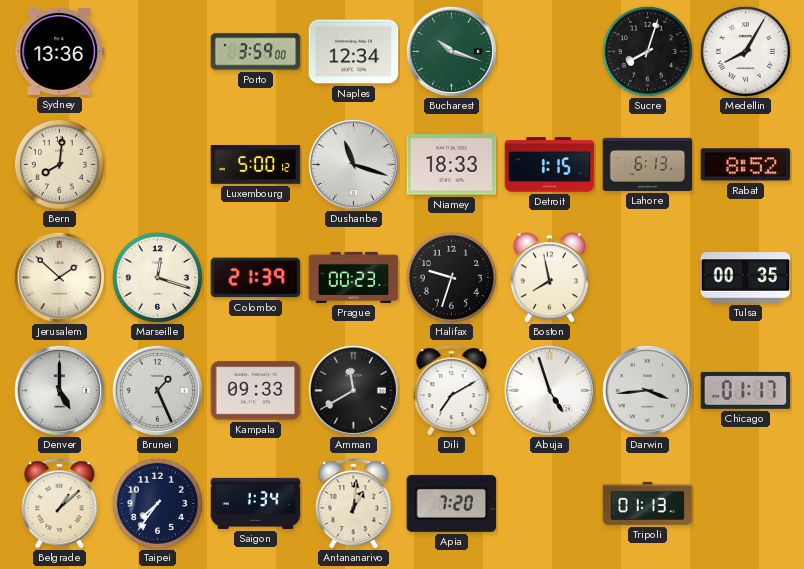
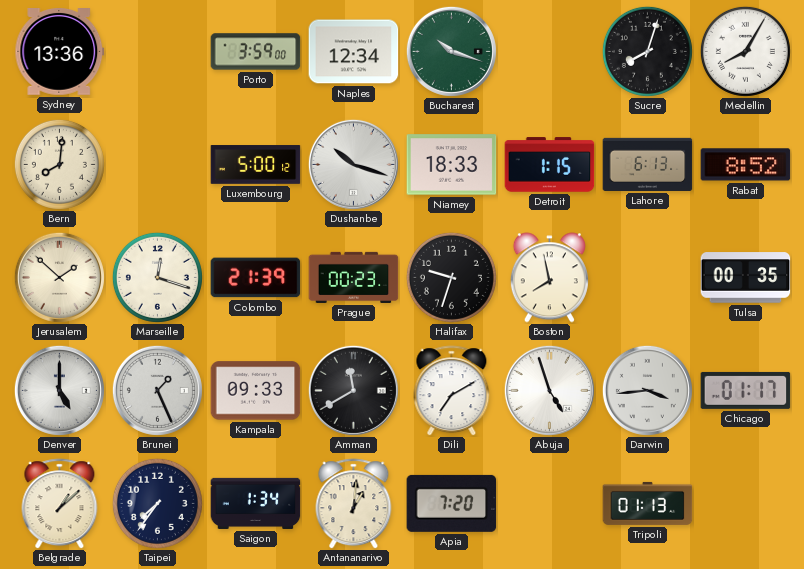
Dushanbe: 11:18 -> 10:18 (353, 164)
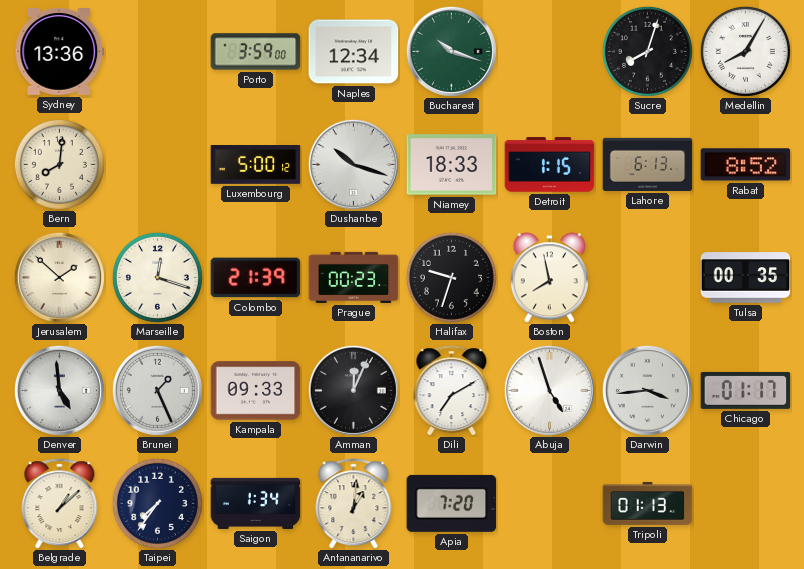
Denver: 5:00 -> 4:59 (59, 390)
Amman: 11:40 -> 12:04 (353, 390)
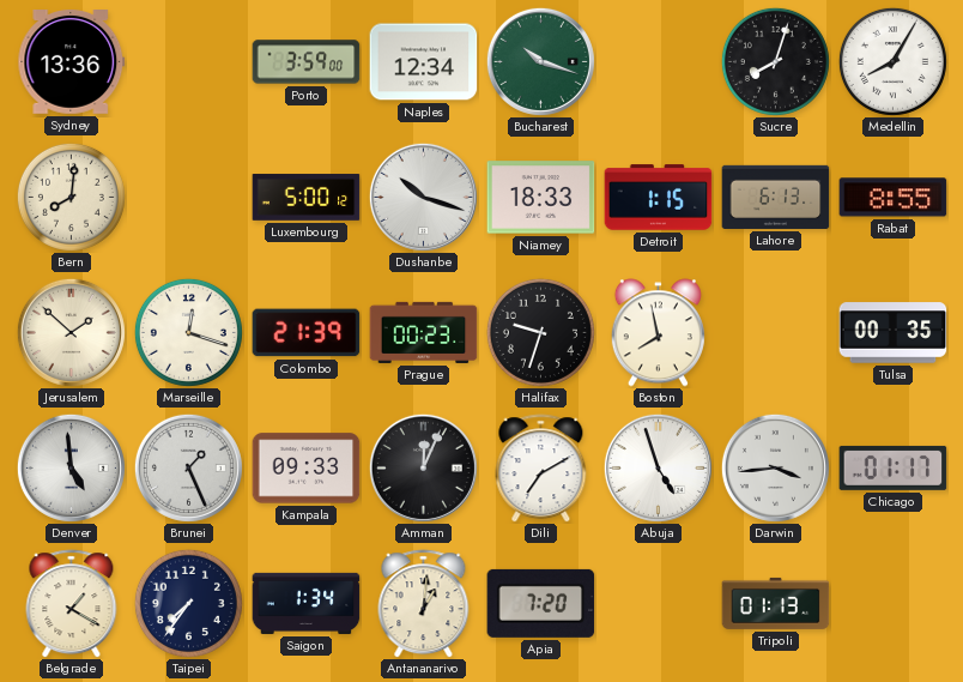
Rabat: 8:52 -> 8:55 (894, 198)
Belgrade: 1:08 -> 1:20 (72, 604)
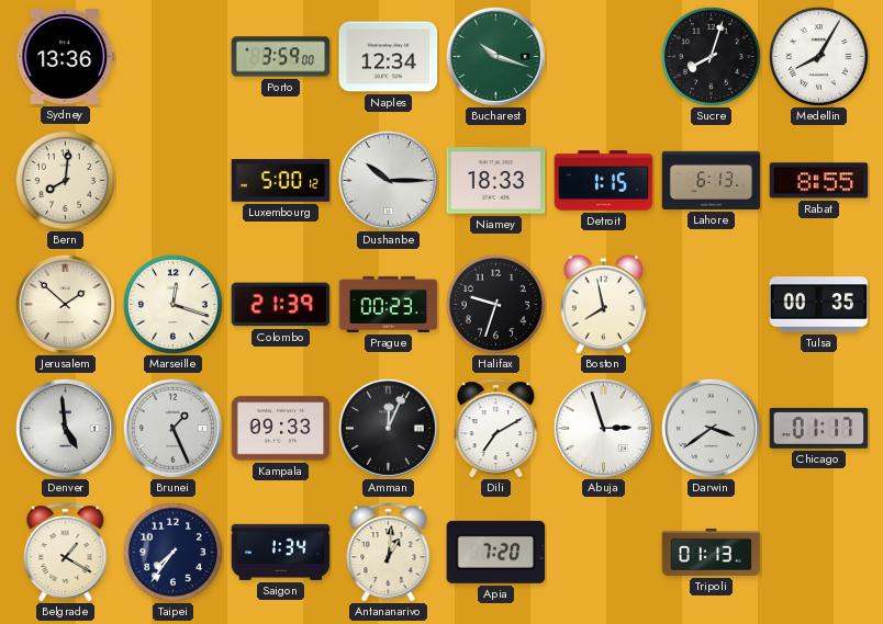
Dushanbe: 10:18 -> 10:15 (388, 180)
Abuja: 4:57 -> 2:57 (603, 428)
Darwin: 3:44 -> 3:39 (711, 428)
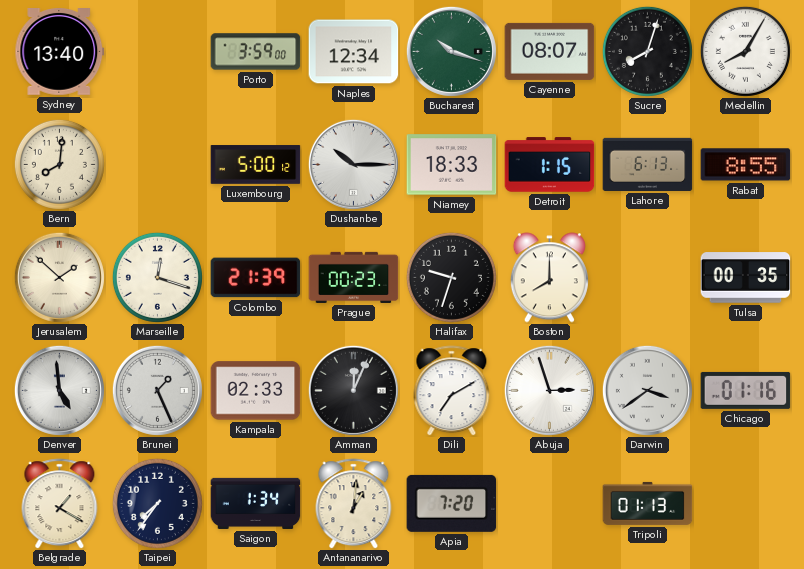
Sydney: 13:36 -> 13:40 (60, 52)
Cayenne: none -> 08:07 (550, 51)
Boston: 7:58 -> 8:00 (549, 278)
Kampala: 09:33 -> 02:33 (256, 391)
Chicago: 01:17 -> 01:16 (746, 390)
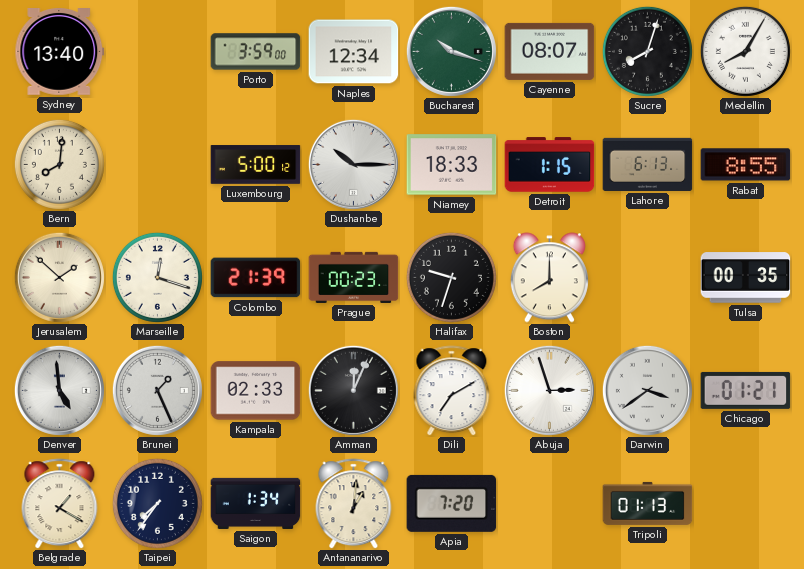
Chicago: 01:16 -> 01:21 (746, 390)
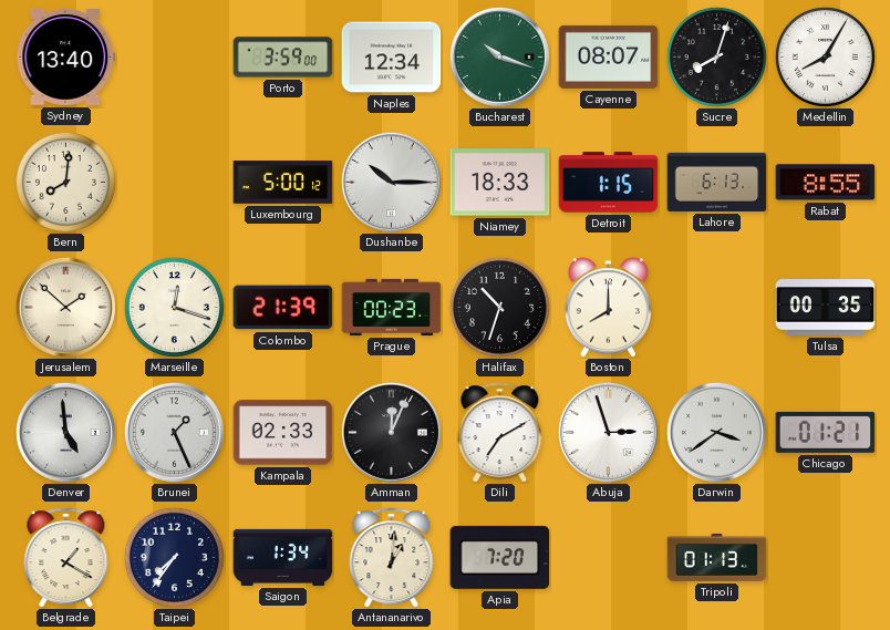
Halifax: 9:33 -> 10:33 (499, 307)
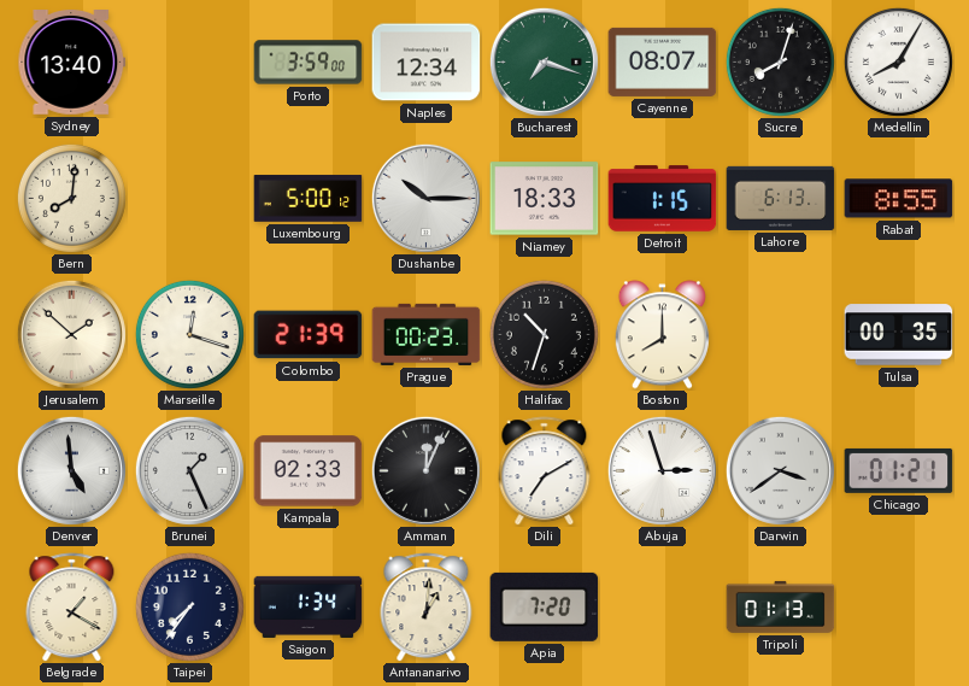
Bucharest: 10:18 -> 7:18 (544, 61)
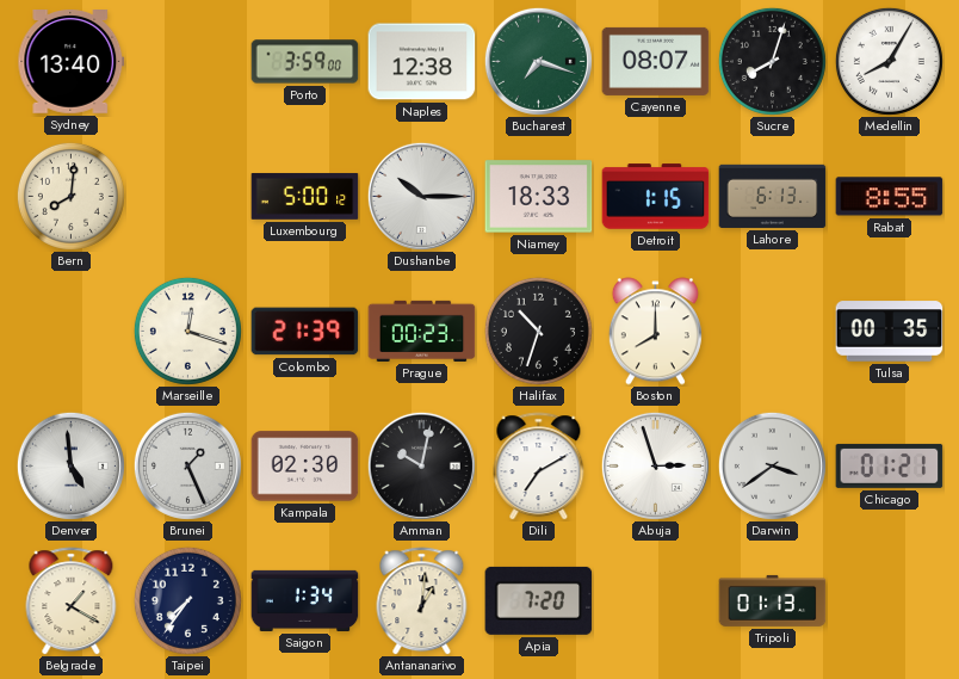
Naples: 12:34 -> 12:38 (422, 62)
Jerusalem: 1:52 -> none (71, 334)
Kampala: 02:33 -> 02:30 (305, 467)
Amman: 12:04 -> 10:02 (421, 465)
